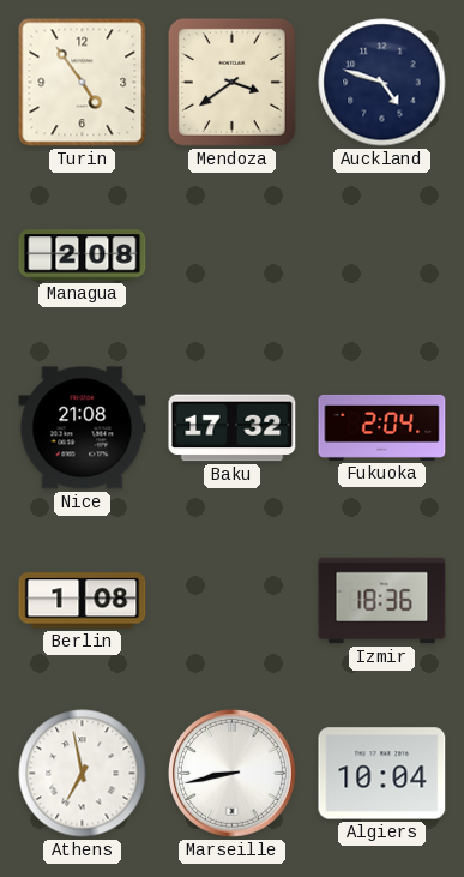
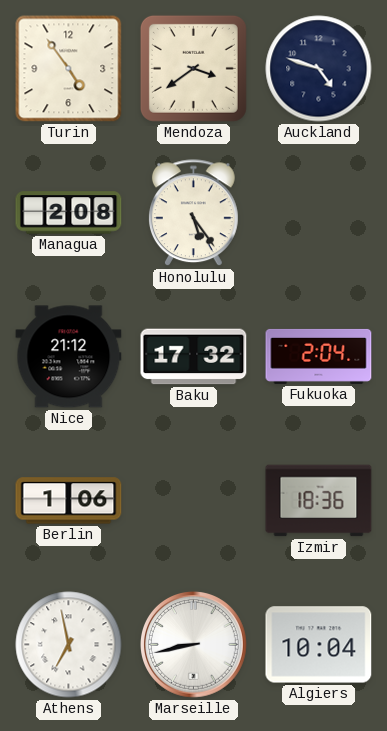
Honolulu: none -> 5:24 (193, 213)
Nice: 21:08 -> 21:12 (69, 357)
Berlin: 1:08 -> 1:06 (69, 501)
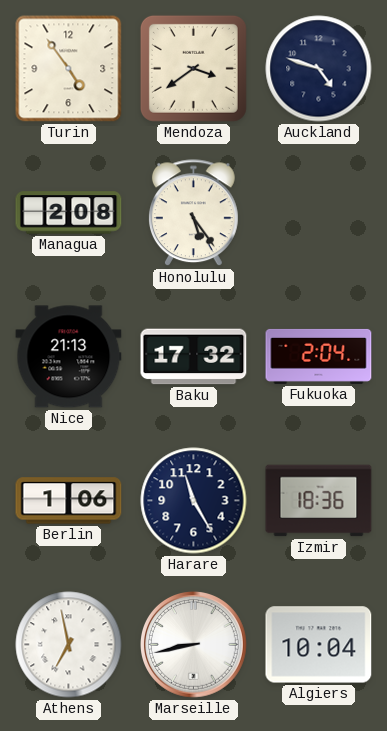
Nice: 21:12 -> 21:13 (69, 357)
Harare: none -> 11:25 (194, 501)
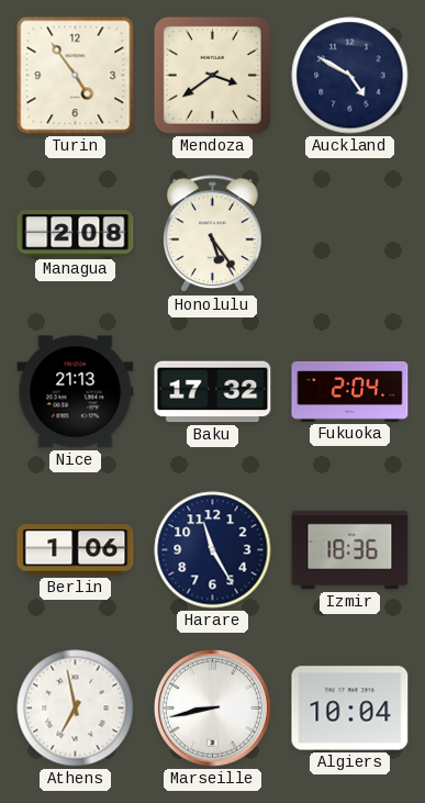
Auckland: 4:48 -> 4:50 (350, 76)
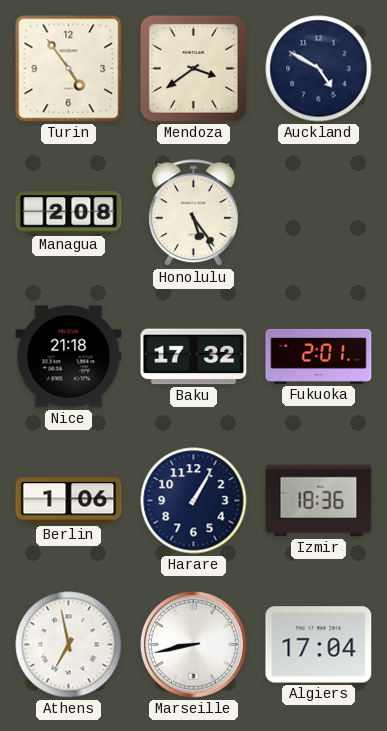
Nice: 21:13 -> 21:18 (69, 357)
Fukuoka: 2:04 -> 2:01 (319, 356)
Harare: 11:25 -> 1:05 (194, 501)
Algiers: 10:04 -> 17:04 (319, 645)
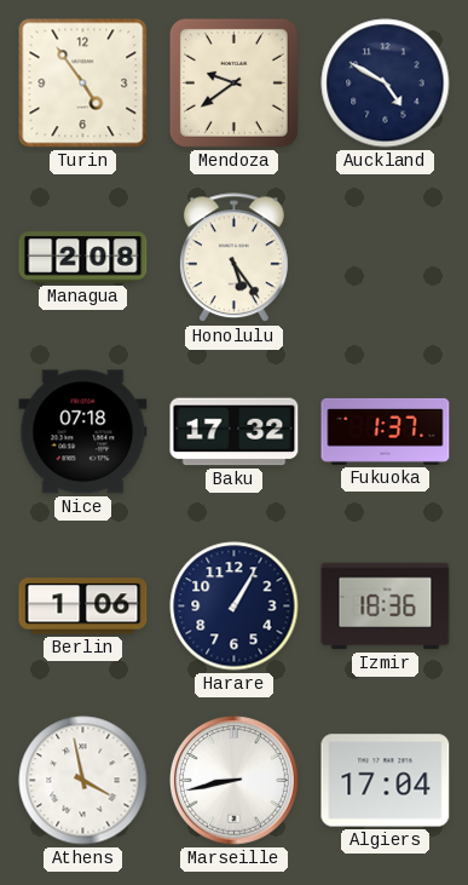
Mendoza: 3:39 -> 9:39 (233, 82)
Nice: 21:18 -> 07:18 (83, 432)
Fukuoka: 2:01 -> 1:37 (386, 431)
Athens: 6:58 -> 3:58 (83, 781)
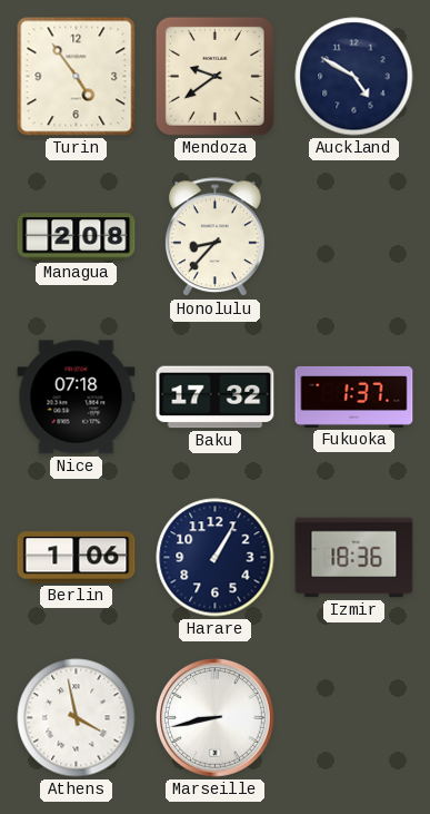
Honolulu: 5:24 -> 8:37 (214, 237)
Algiers: 17:04 -> none (386, 781)
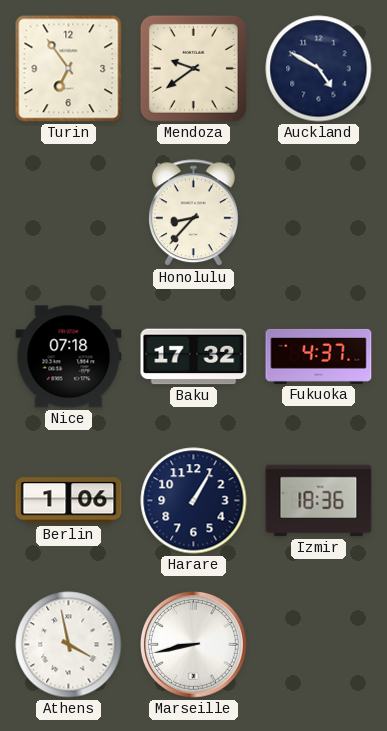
Turin: 4:54 -> 6:54 (69, 69)
Managua: 2:08 -> none (77, 237)
Fukuoka: 1:37 -> 4:37 (319, 356)
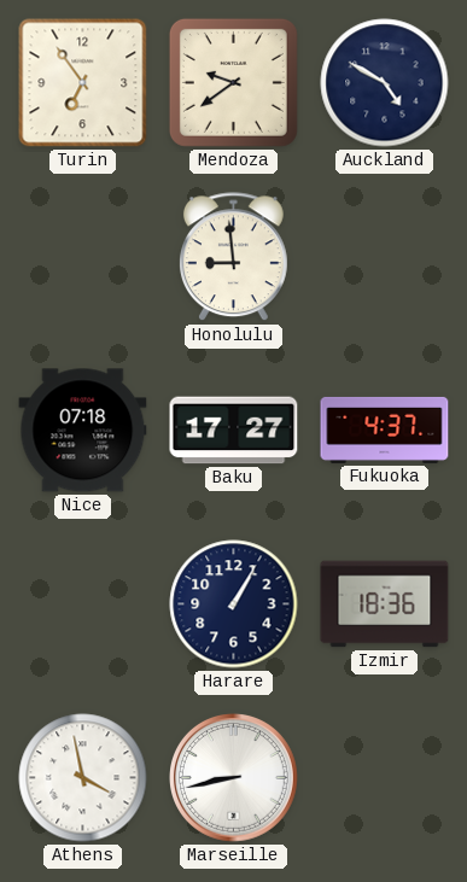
Honolulu: 8:37 -> 8:59 (233, 257)
Baku: 17:32 -> 17:27 (234, 431)
Berlin: 1:06 -> none (69, 501)
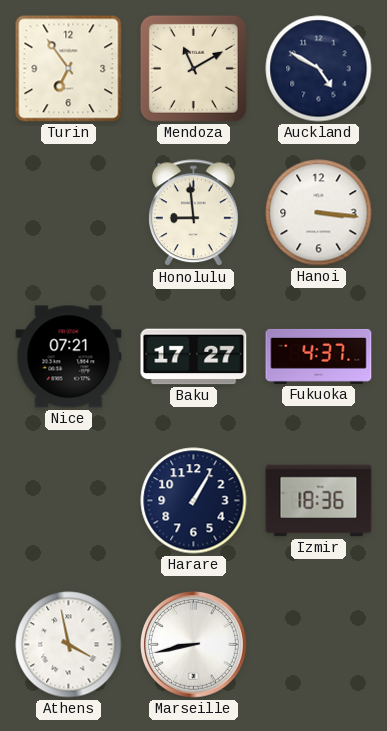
Mendoza: 9:39 -> 11:10 (193, 68)
Hanoi: none -> 3:16 (319, 213)
Nice: 07:18 -> 07:21 (69, 357)
